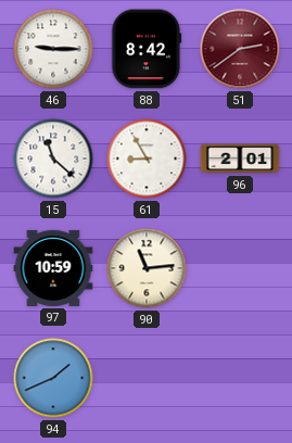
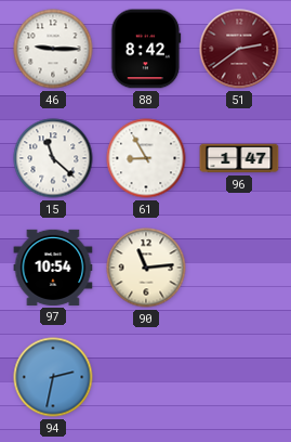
96: 2:01 -> 1:47 (239, 158)
97: 10:59 -> 10:54 (53, 268)
94: 1:41 -> 2:32 (53, 377)
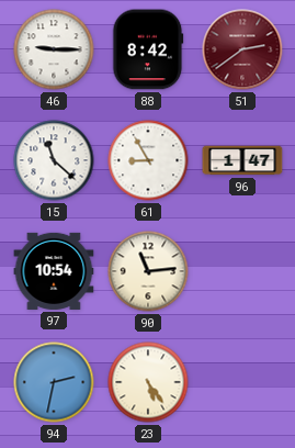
23: none -> 5:24 (148, 382)
